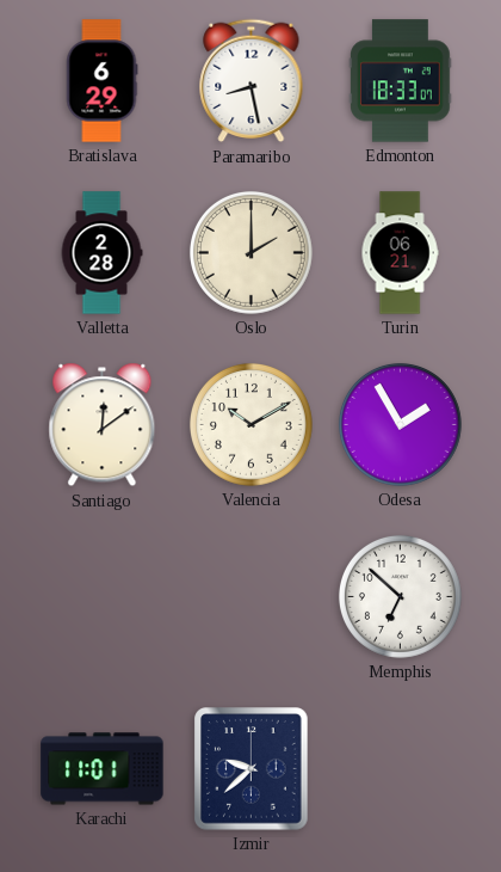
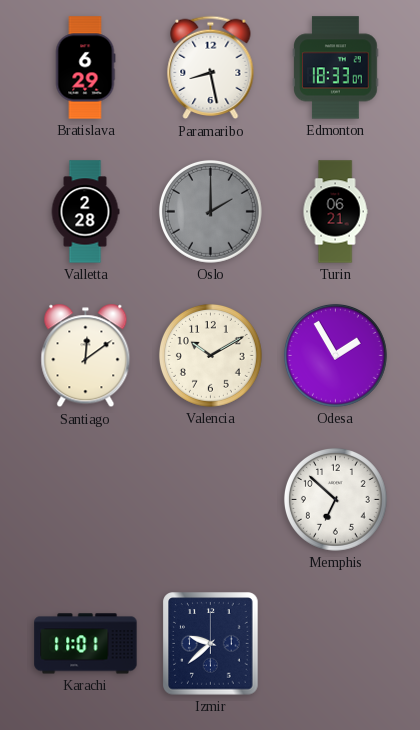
Oslo dial: cream -> grey (210, 211)
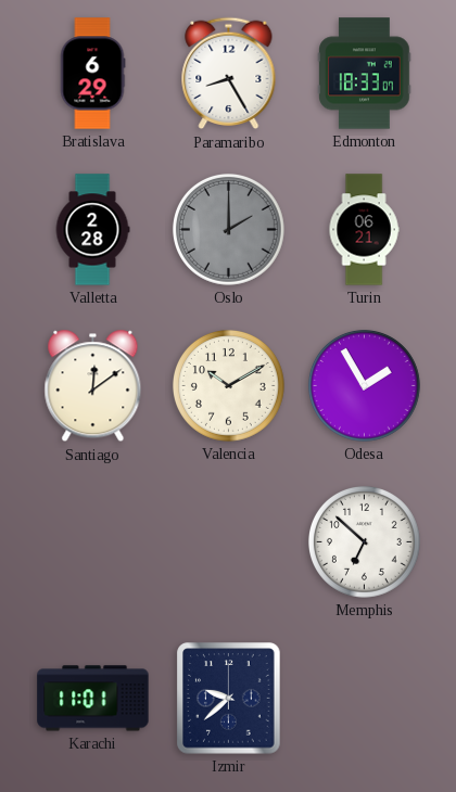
Paramaribo: 8:28 -> 8:25 (229, 74)
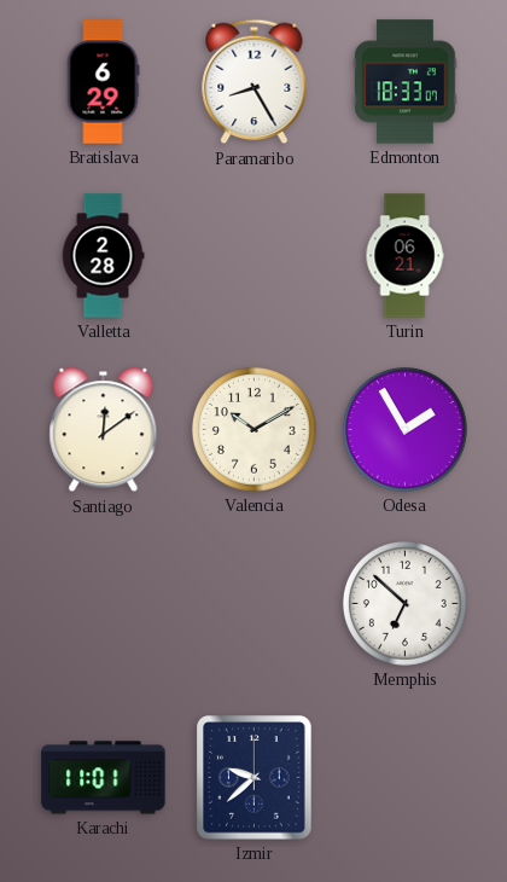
Oslo: 2:00 -> none (228, 229)
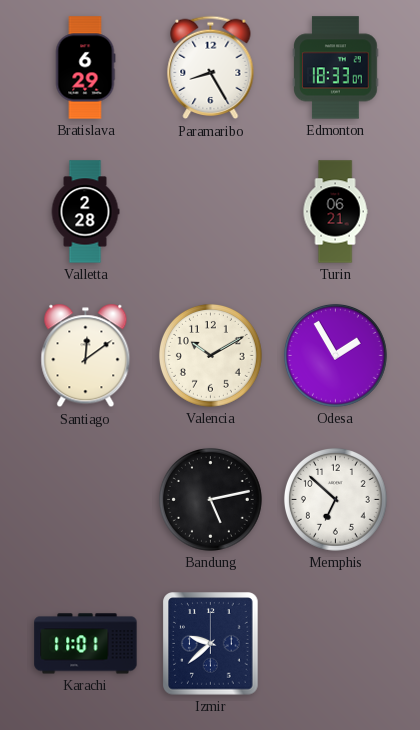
Bandung: none -> 5:13 (210, 499)
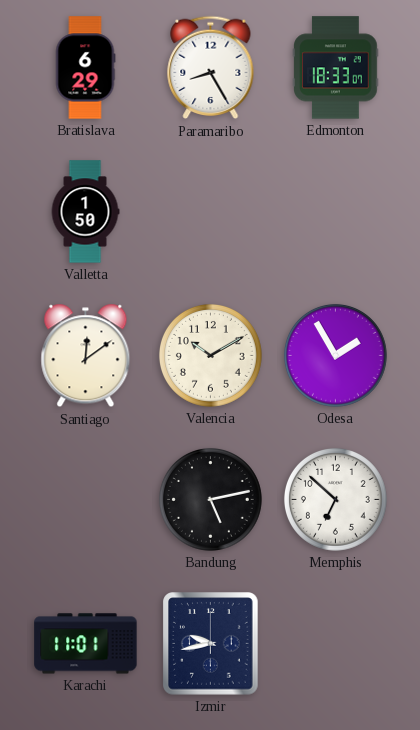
Valletta: 2:28 -> 1:50 (85, 212)
Turin: 06:21 -> none (335, 212)
Izmir: 9:38 -> 9:43 (211, 644)
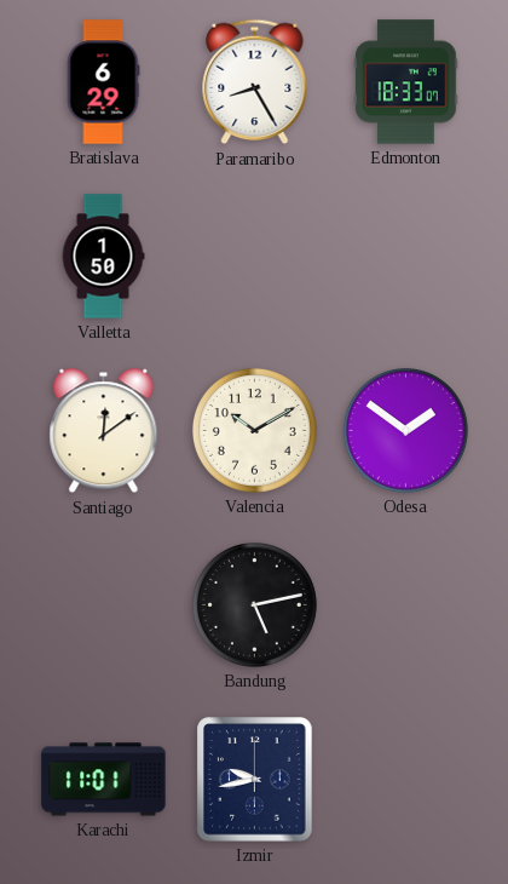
Odesa: 1:55 -> 1:51 (405, 430)
Memphis: 6:52 -> none (335, 499)
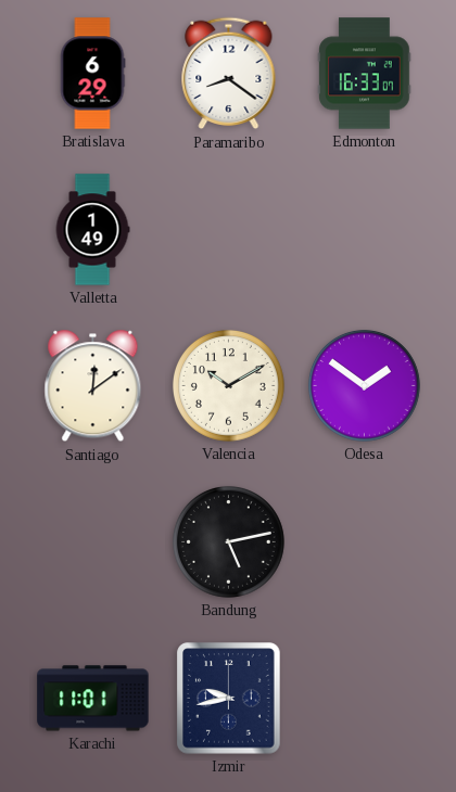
Paramaribo: 8:25 -> 8:21 (229, 74)
Edmonton: 18:33 -> 16:33 (365, 74)
Valletta: 1:50 -> 1:49 (92, 230)
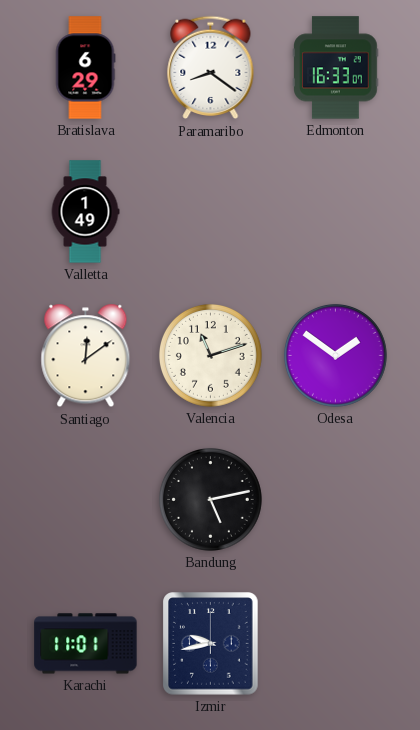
Valencia: 10:10 -> 11:12 (210, 355)
